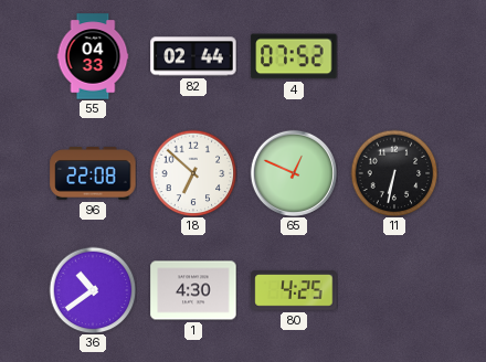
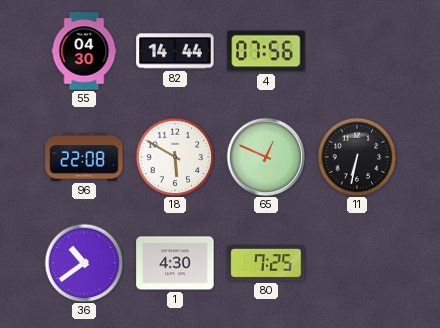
55: 04:33 -> 04:30 (84, 51)
82: 02:44 -> 14:44 (175, 51)
4: 07:52 -> 07:56 (266, 51)
18: 6:52 -> 5:50 (175, 157)
80: 4:25 -> 7:25 (266, 263)
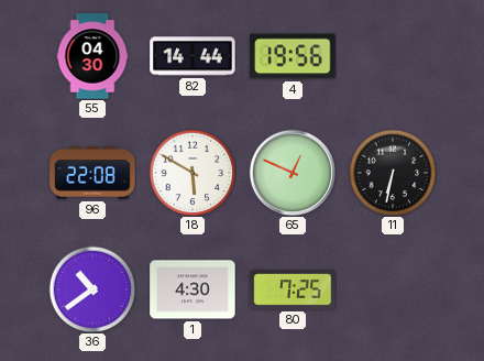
4: 07:56 -> 19:56 (293, 56)
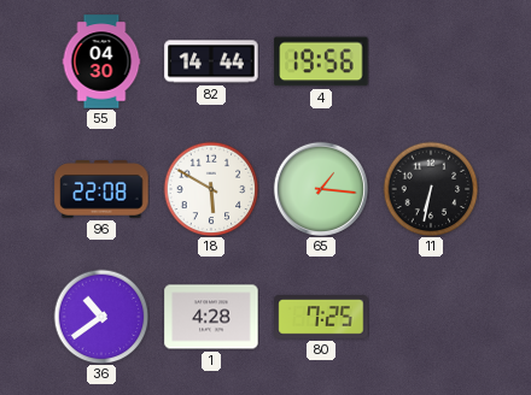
65: 12:49 -> 1:16 (321, 189)
1: 4:30 -> 4:28 (211, 317)
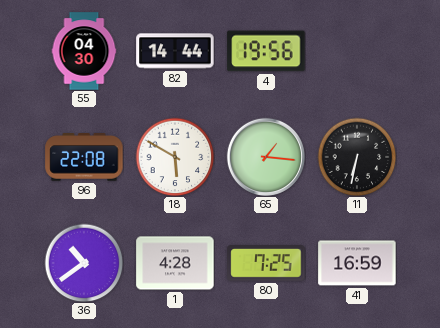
41: none -> 16:59 (357, 263)
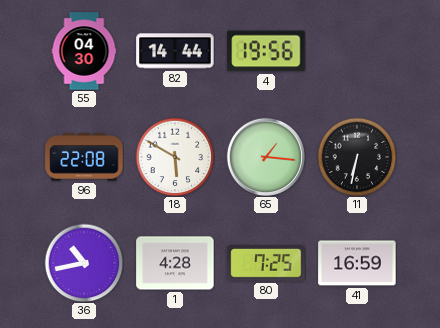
36: 10:39 -> 10:43 (84, 263)
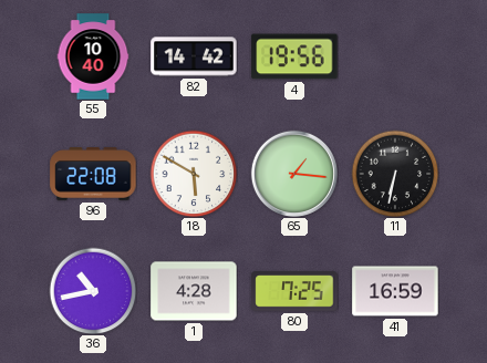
55: 04:30 -> 10:40 (93, 56)
82: 14:44 -> 14:42 (194, 56)
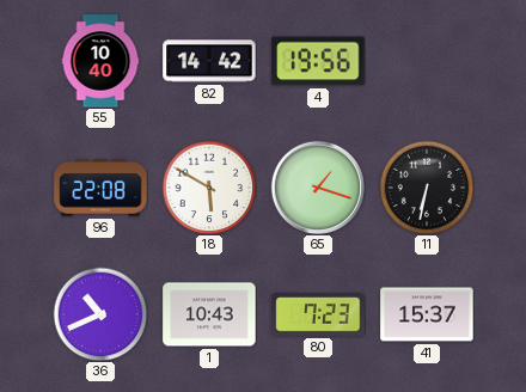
65: 1:16 -> 1:18 (318, 188)
36: 10:43 -> 10:41 (100, 314)
1: 4:28 -> 10:43 (209, 314)
80: 7:25 -> 7:23 (318, 314)
41: 16:59 -> 15:37 (427, 314)
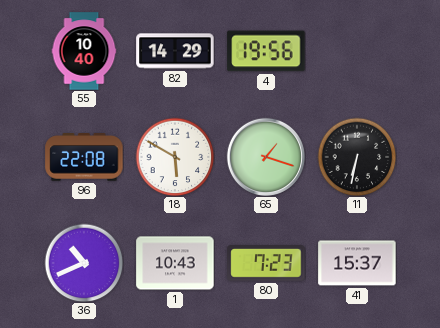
82: 14:42 -> 14:29 (175, 51)
